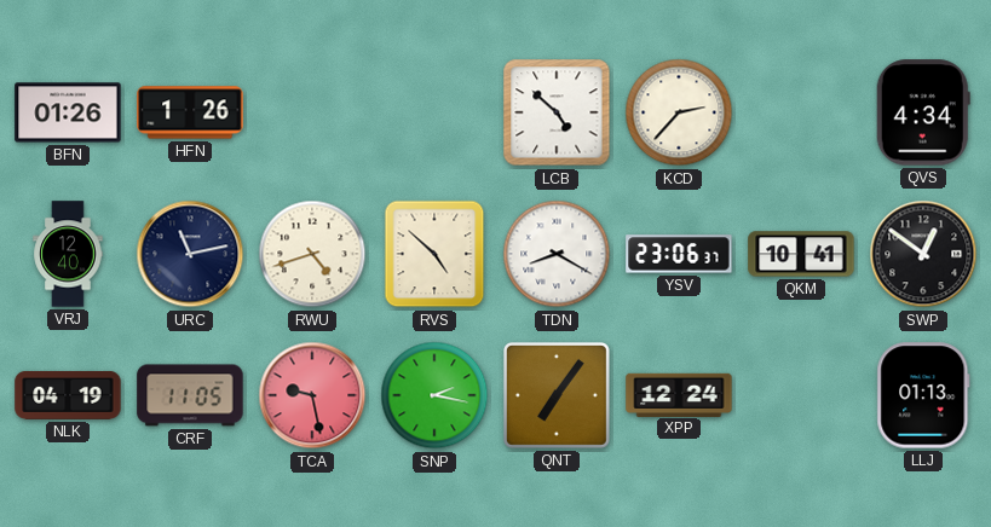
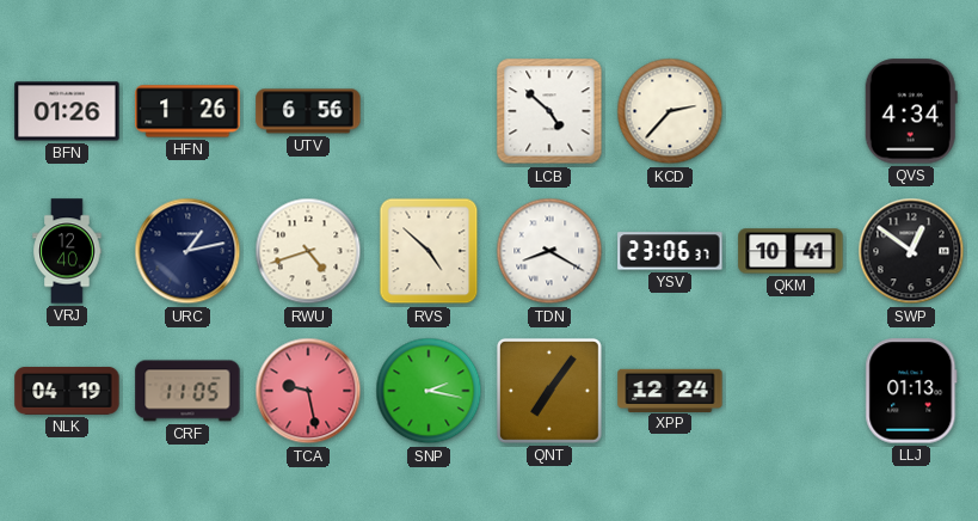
UTV: none -> 6:56 (308, 111)
URC: 11:13 -> 1:13 (187, 251)
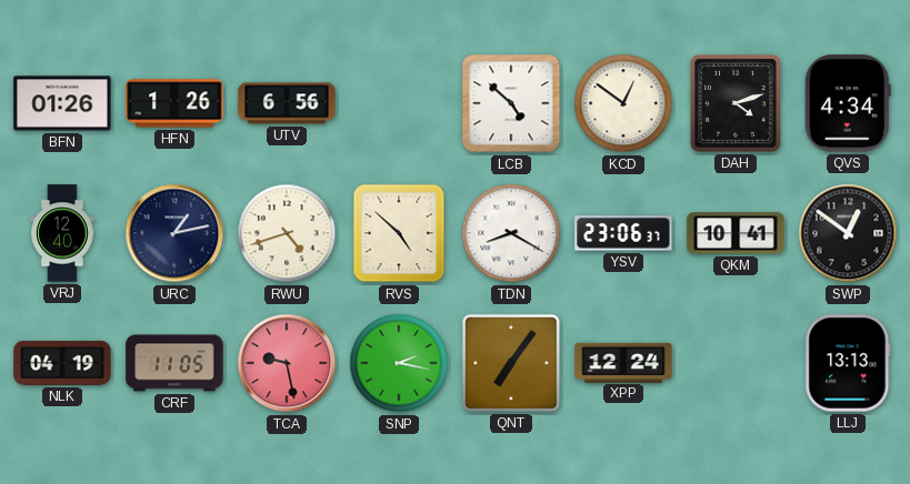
KCD: 2:37 -> 12:51 (623, 103)
DAH: none -> 4:12 (736, 103)
LLJ: 01:13 -> 13:13 (848, 363)
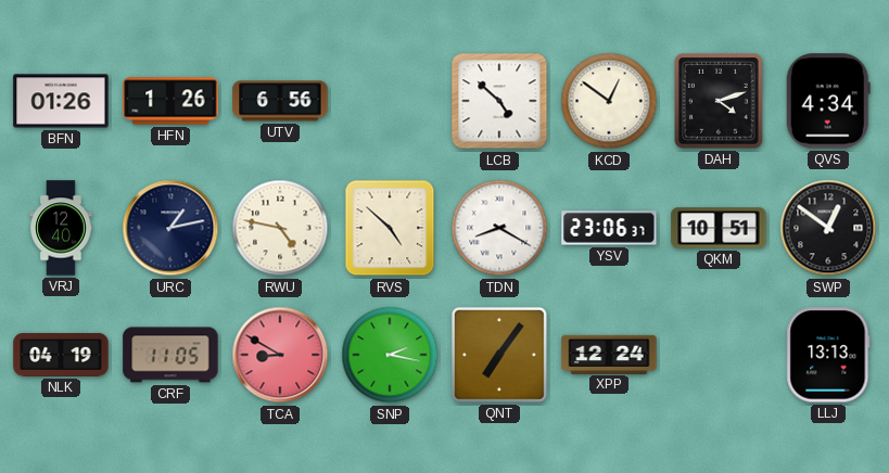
RWU: 4:42 -> 4:47 (280, 228)
QKM: 10:41 -> 10:51 (719, 228)
TCA: 9:28 -> 8:50 (280, 355)
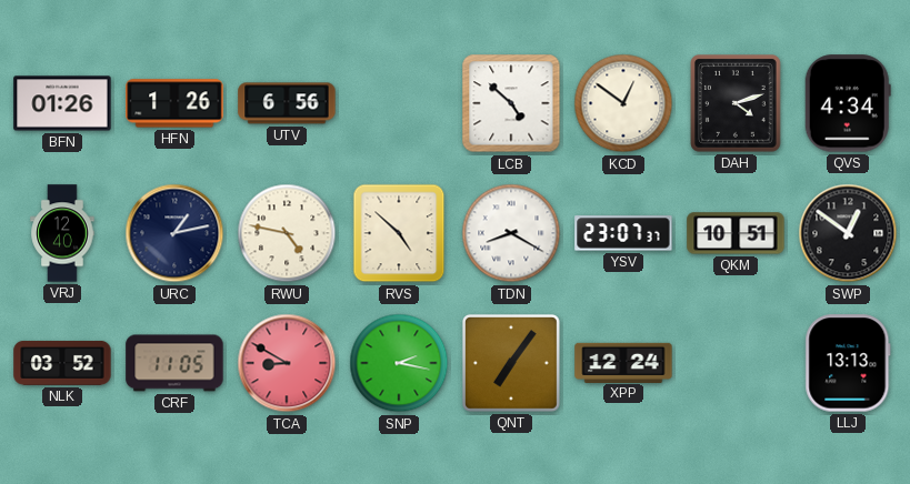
YSV: 23:06 -> 23:07 (623, 233)
NLK: 04:19 -> 03:52 (62, 363)
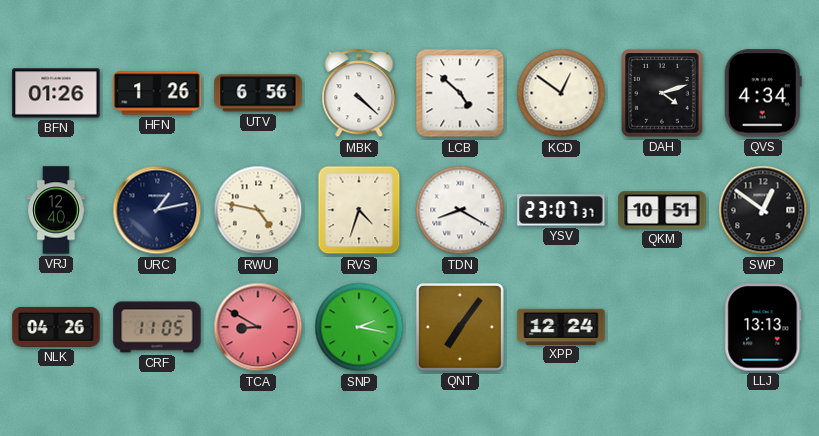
MBK: none -> 4:22 (359, 94)
RVS: 4:52 -> 4:33 (359, 210)
NLK: 03:52 -> 04:26 (56, 327)
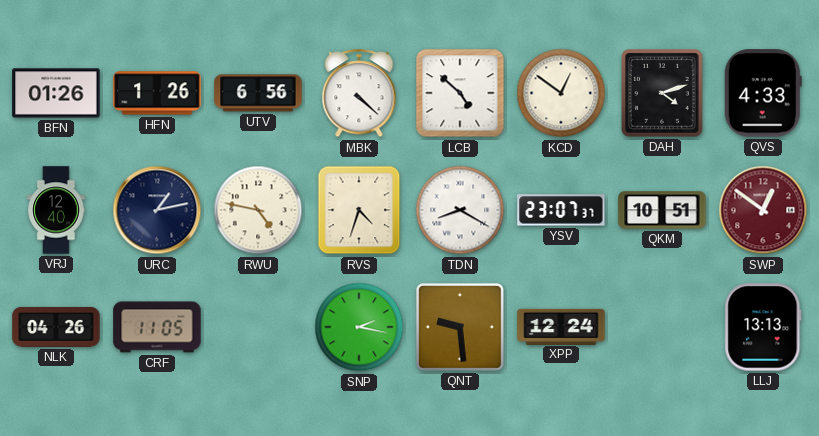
QVS: 4:34 -> 4:33 (763, 93)
SWP dial: black -> burgundy (763, 210)
TCA: 8:50 -> none (258, 327)
QNT: 7:06 -> 9:29 (460, 327)
